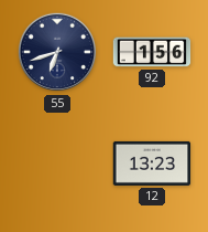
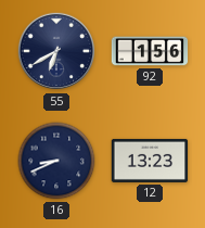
55: 6:42 -> 6:40 (56, 51)
16: none -> 8:41 (56, 161)
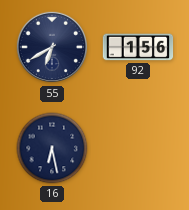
16: 8:41 -> 6:28 (52, 148)
12: 13:23 -> none (150, 161)
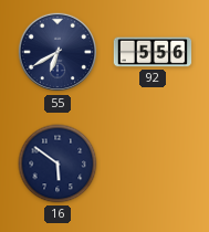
92: 1:56 -> 5:56 (153, 52)
16: 6:28 -> 5:51 (58, 164)
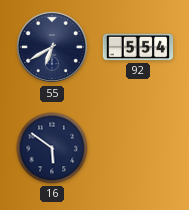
92: 5:56 -> 5:54 (138, 47)
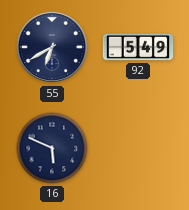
92: 5:54 -> 5:49 (138, 47)
16: 5:51 -> 5:49 (52, 148)
